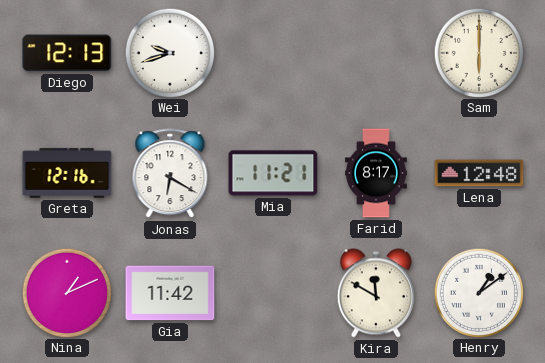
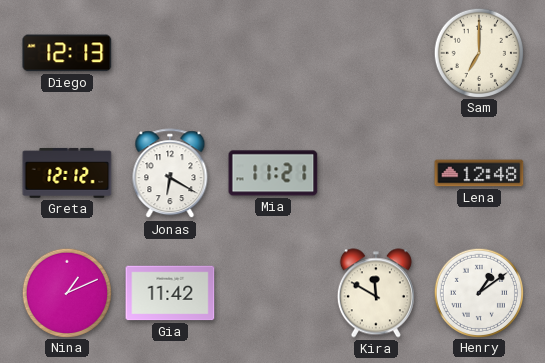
Wei: 9:42 -> none (169, 52)
Sam: 6:00 -> 7:00 (478, 52)
Greta: 12:16 -> 12:12 (67, 173)
Farid: 8:17 -> none (377, 173)
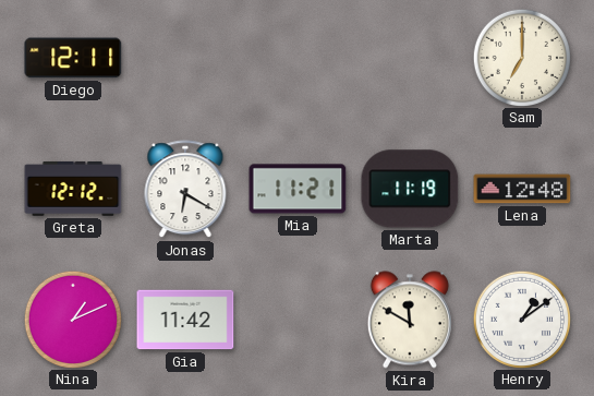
Diego: 12:13 -> 12:11 (73, 58)
Marta: none -> 11:19 (410, 189)
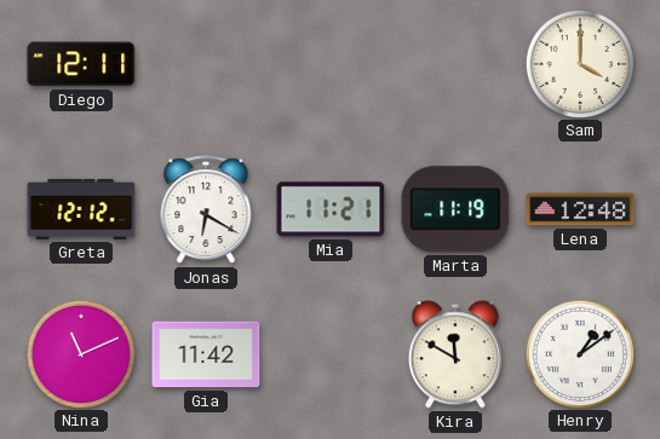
Sam: 7:00 -> 4:00 (579, 63)
Nina: 1:11 -> 11:11 (80, 353)
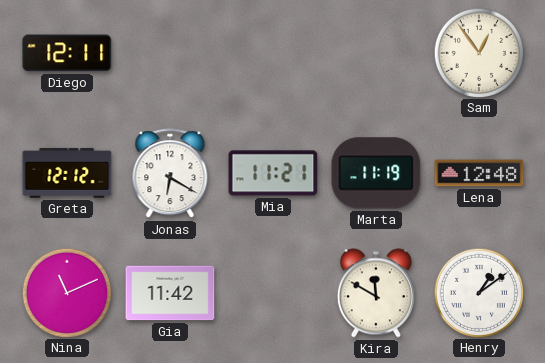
Sam: 4:00 -> 12:54 (478, 52)
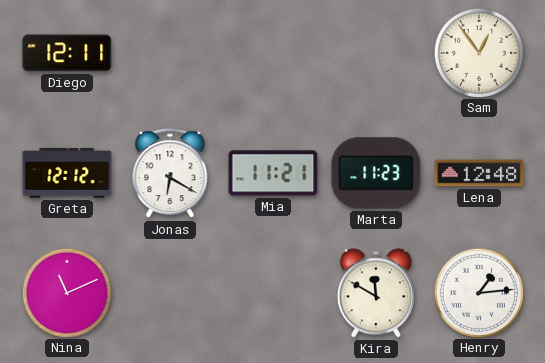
Marta: 11:19 -> 11:23 (376, 173)
Gia: 11:42 -> none (170, 293)
Henry: 1:09 -> 1:14 (478, 292)
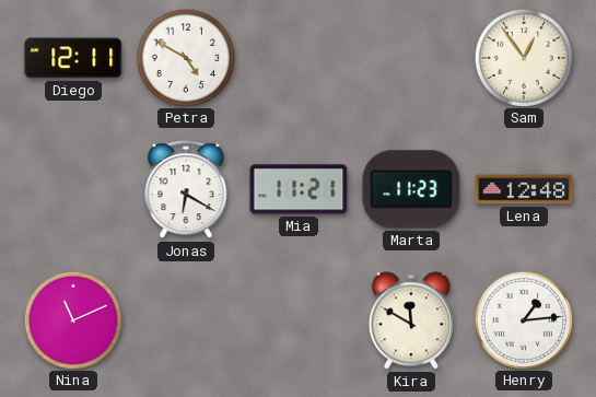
Petra: none -> 4:50 (185, 57)
Greta: 12:12 -> none (67, 173)
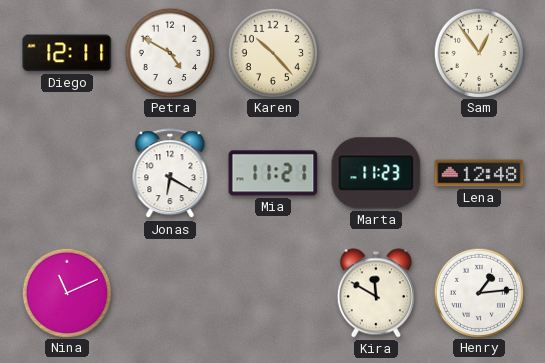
Karen: none -> 10:23 (272, 52)
